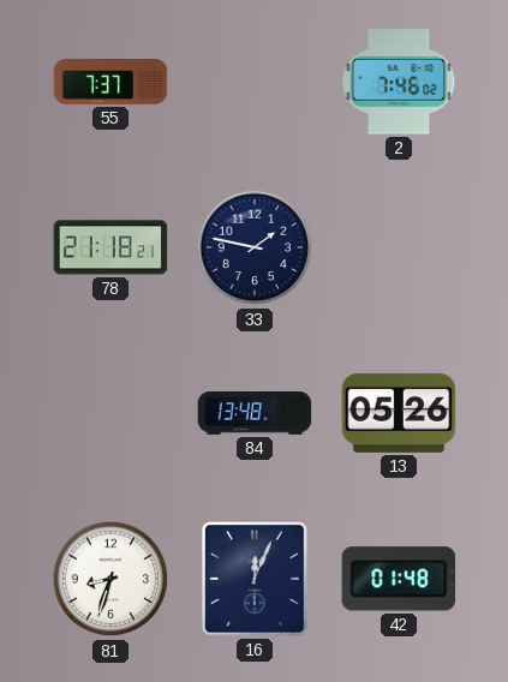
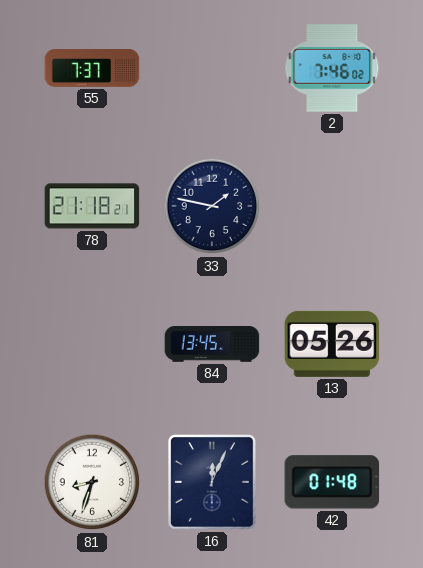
84: 13:48 -> 13:45 (212, 345)
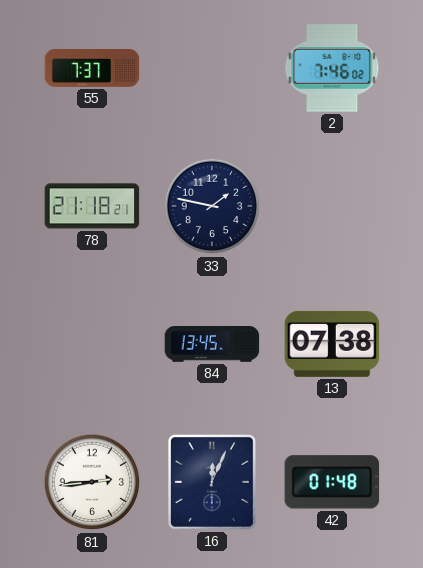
13: 05:26 -> 07:38 (332, 344)
81: 8:33 -> 2:44 (92, 482)
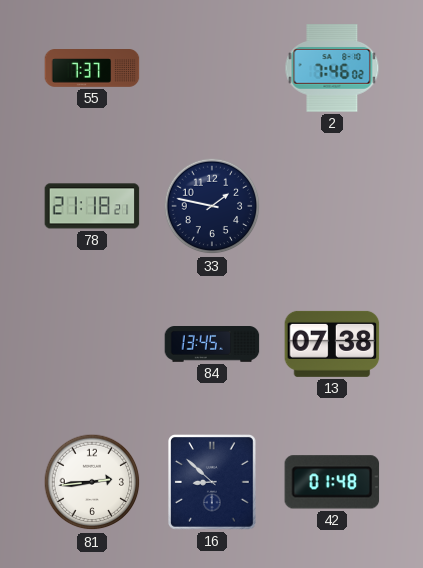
16: 12:04 -> 8:52 (213, 483)
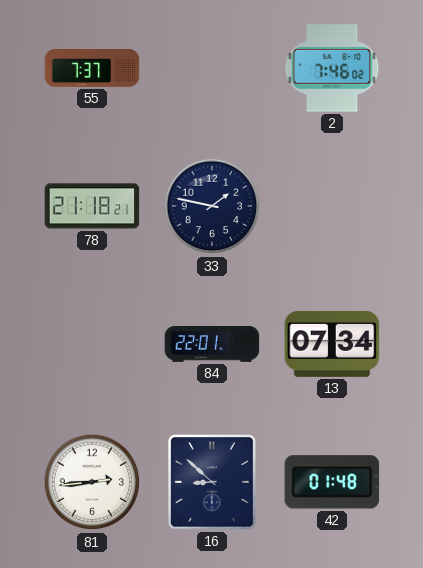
84: 13:45 -> 22:01 (212, 345)
13: 07:38 -> 07:34 (332, 344)
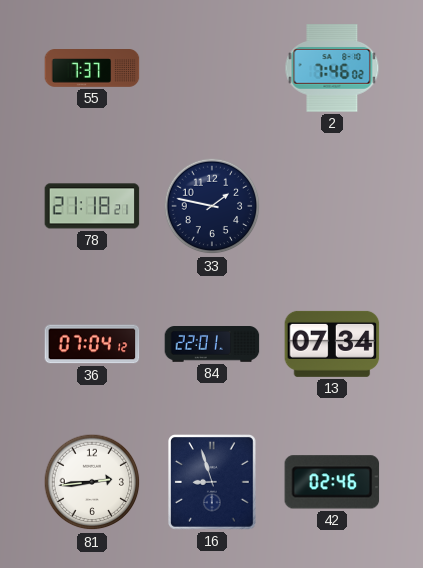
36: none -> 07:04 (92, 344)
16: 8:52 -> 8:57 (213, 483)
42: 01:48 -> 02:46 (332, 482)
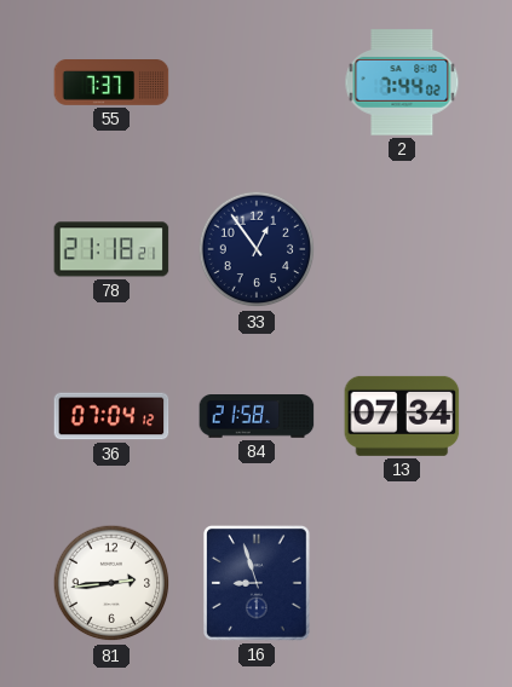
2: 7:46 -> 7:44 (402, 82)
33: 1:47 -> 12:54 (257, 249)
84: 22:01 -> 21:58 (257, 417)
42: 02:46 -> none (332, 482)
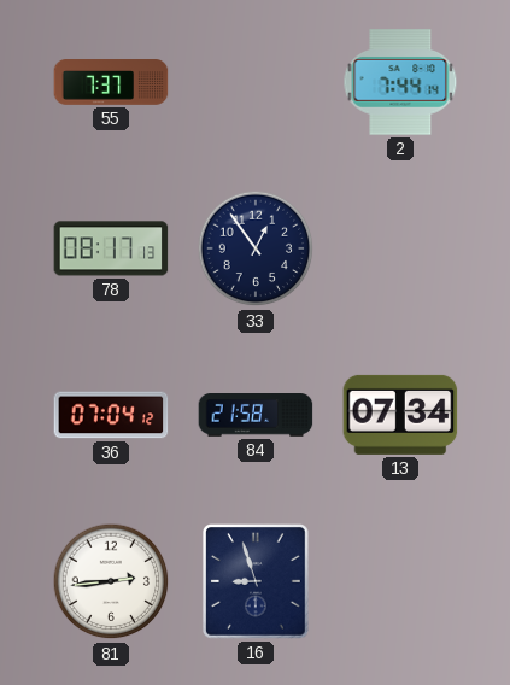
2: 7:44:02 -> 7:44:14 (400, 82)
78: 21:18 -> 08:17 (111, 248)
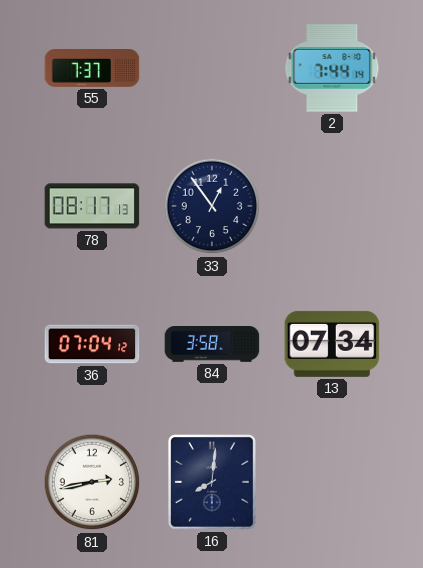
84: 21:58 -> 3:58 (212, 345)
81: 2:44 -> 2:43 (92, 482)
16: 8:57 -> 8:01 (213, 483)
